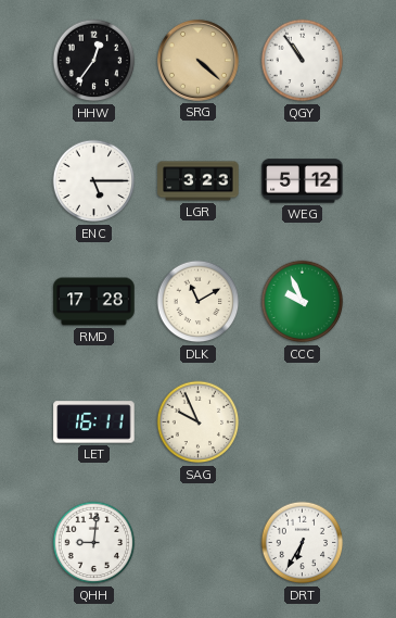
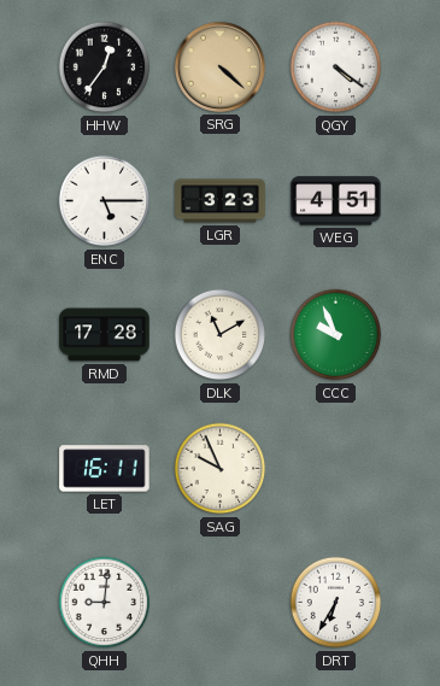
QGY: 10:54 -> 4:21 (336, 68)
WEG: 5:12 -> 4:51 (336, 201)
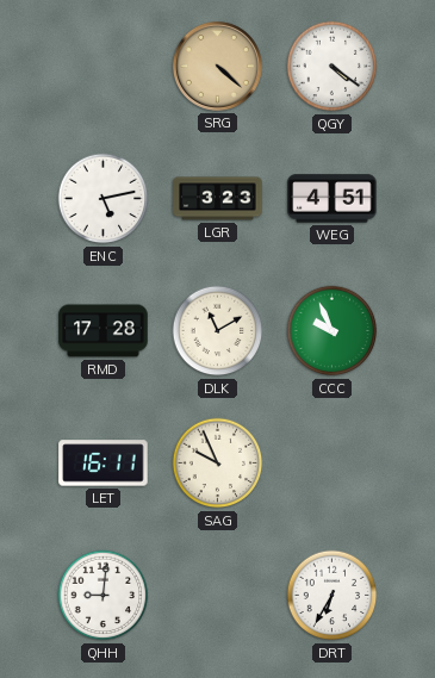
HHW: 12:36 -> none (105, 68)
ENC: 5:15 -> 5:13 (104, 199)
